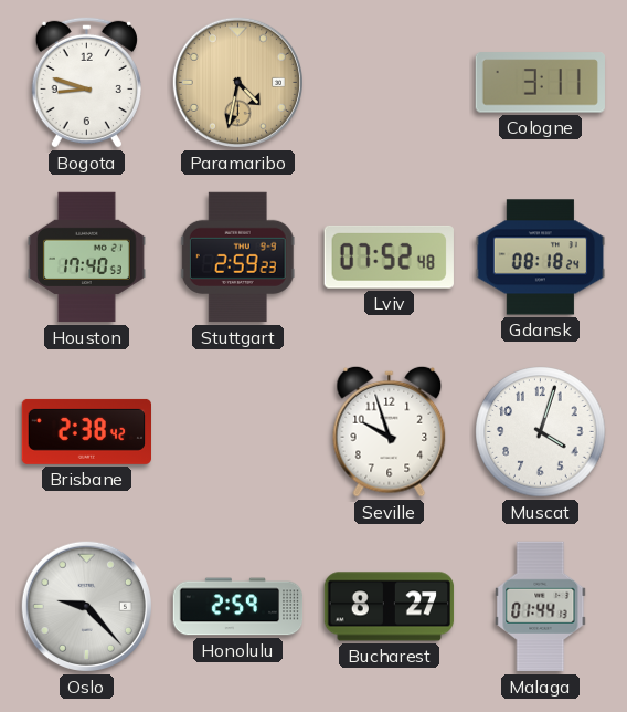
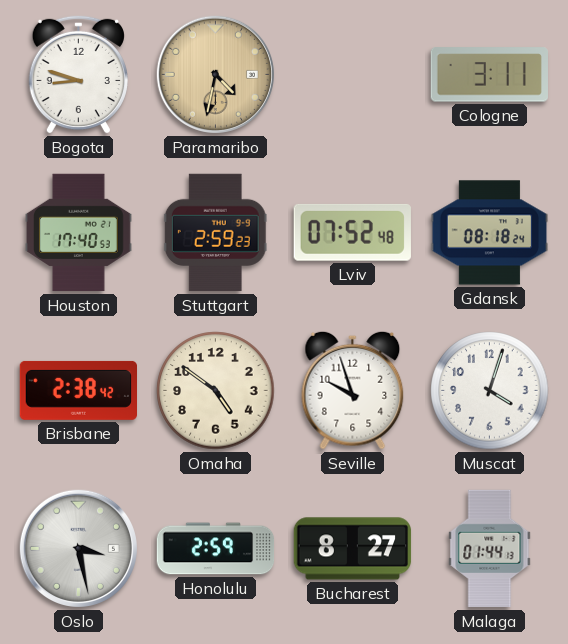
Omaha: none -> 4:51 (216, 391)
Oslo: 9:23 -> 3:28 (78, 548)
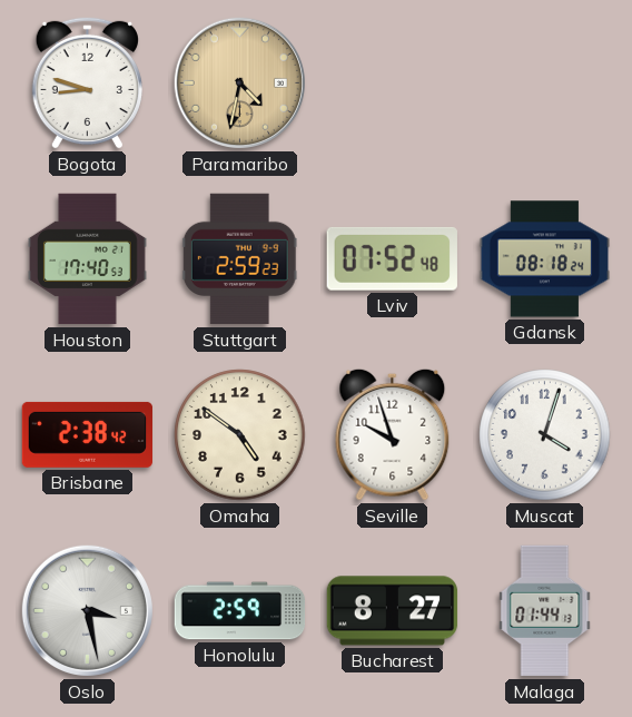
Cologne: 3:11 -> none (489, 75)
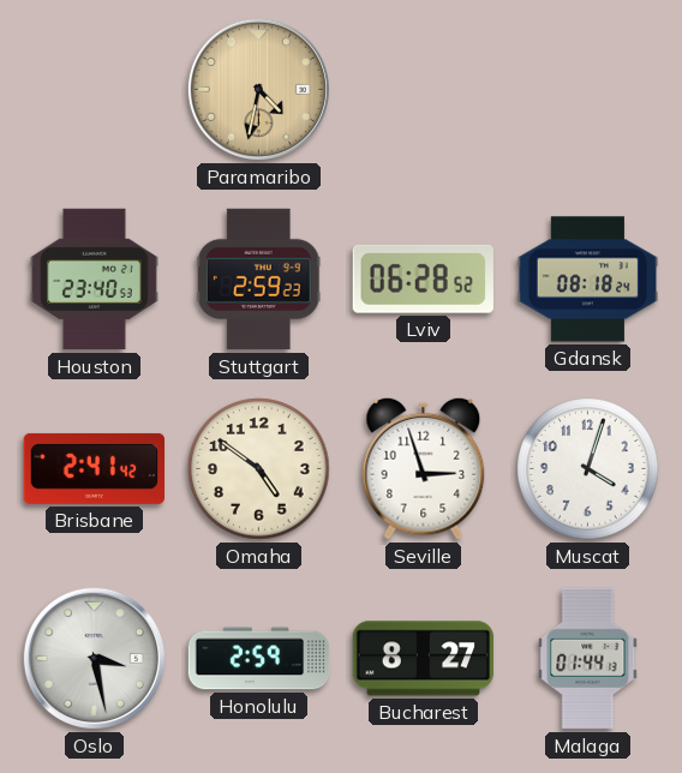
Bogota: 8:48 -> none (87, 82)
Houston: 17:40 -> 23:40 (95, 280)
Lviv: 07:52 -> 06:28 (423, 278)
Brisbane: 2:38 -> 2:41 (94, 468)
Seville: 9:57 -> 2:57 (424, 468)
